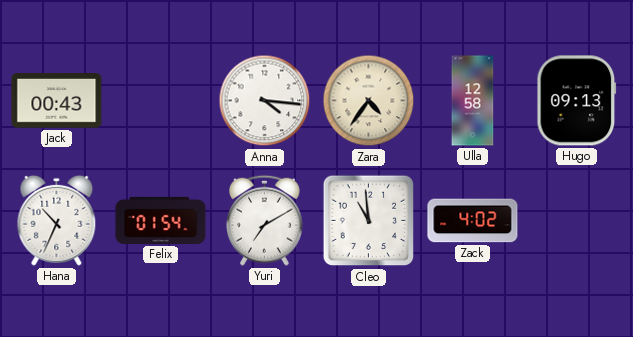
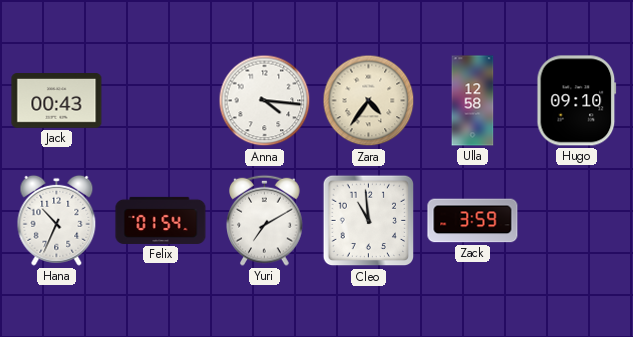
Hugo: 09:13 -> 09:10 (577, 101)
Zack: 4:02 -> 3:59 (473, 221)
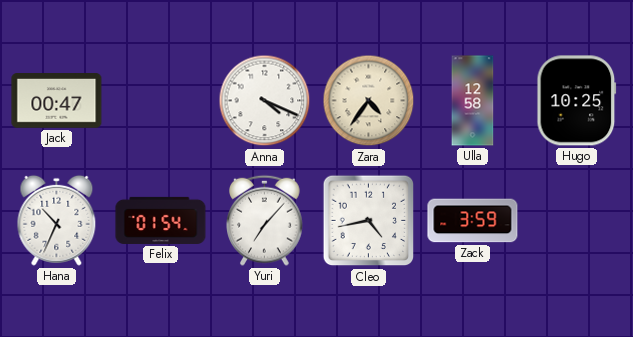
Jack: 00:43 -> 00:47 (57, 101)
Anna: 4:16 -> 4:19 (265, 101)
Hugo: 09:10 -> 10:25 (577, 101)
Yuri: 7:10 -> 7:07 (265, 220)
Cleo: 10:59 -> 4:43 (369, 221)
